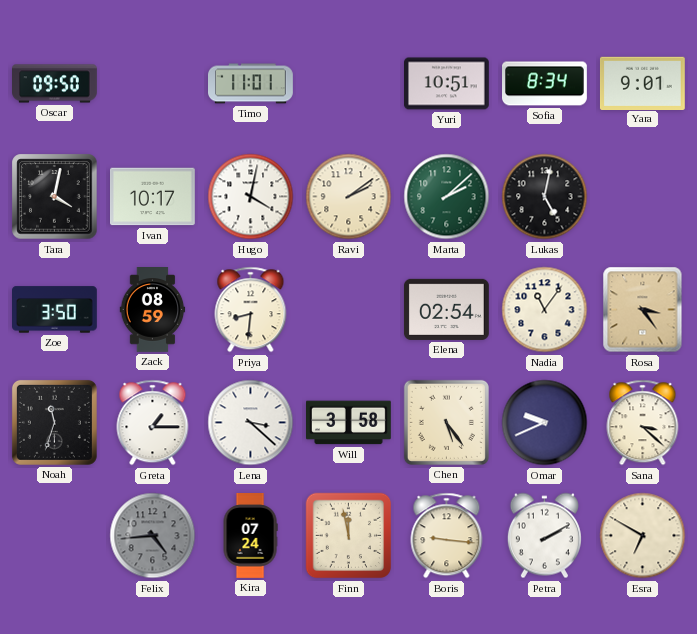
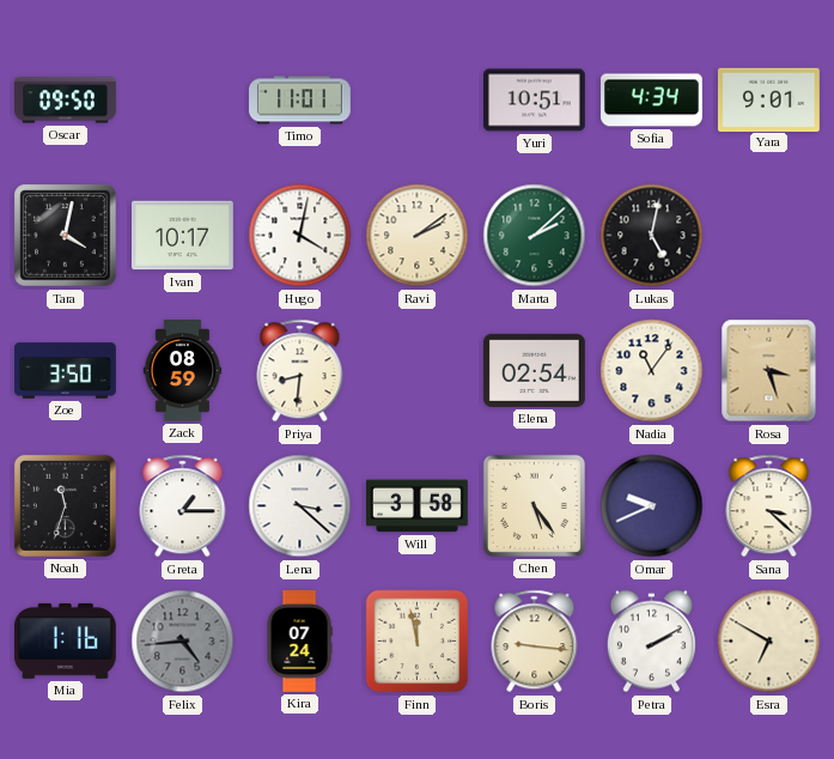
Sofia: 8:34 -> 4:34 (652, 101)
Rosa: 3:24 -> 3:27 (769, 371)
Mia: none -> 1:16 (65, 640)
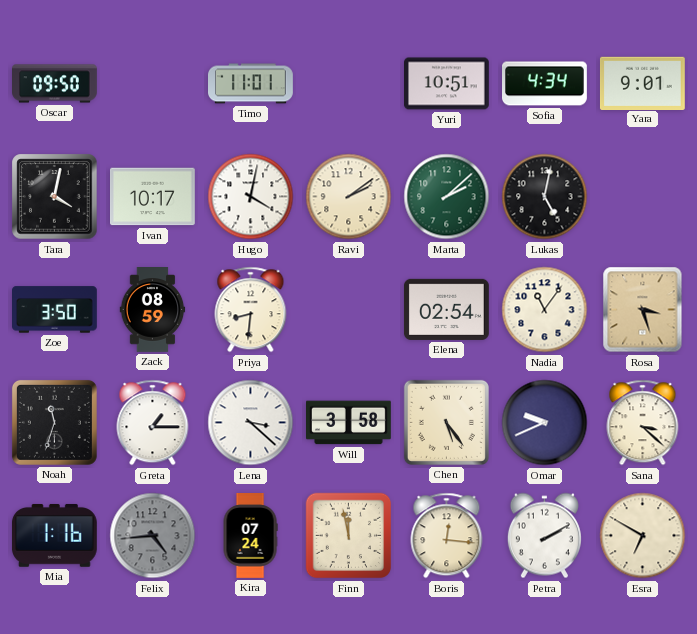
Boris: 9:16 -> 12:16 (447, 536)
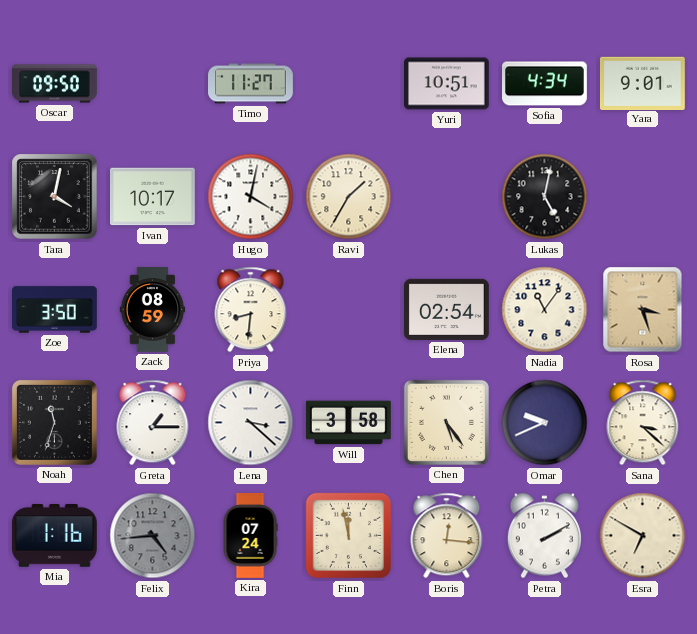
Timo: 11:01 -> 11:27 (251, 84)
Ravi: 2:09 -> 1:35 (349, 197)
Marta: 2:08 -> none (447, 197)
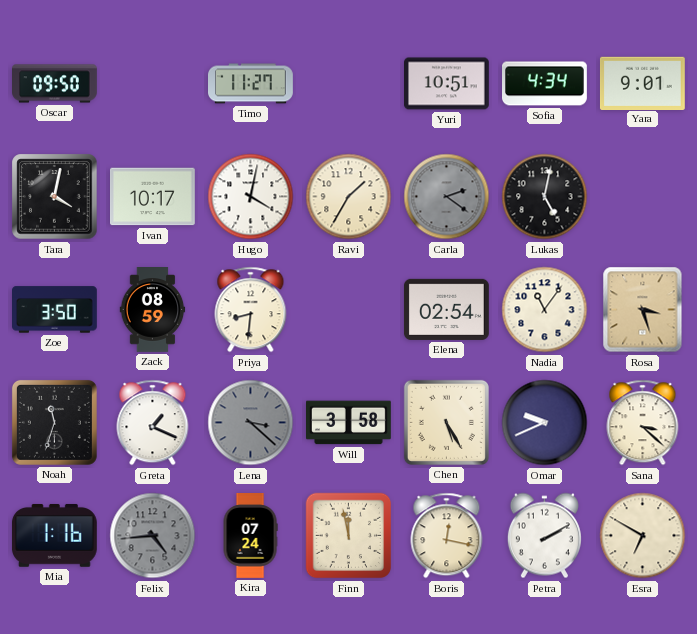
Carla: none -> 2:21 (447, 197)
Greta: 1:15 -> 1:19 (153, 423)
Lena dial: white -> grey (251, 423)
Chen: 5:24 -> 5:25 (446, 422)
Boris: 12:16 -> 12:17 (447, 536)
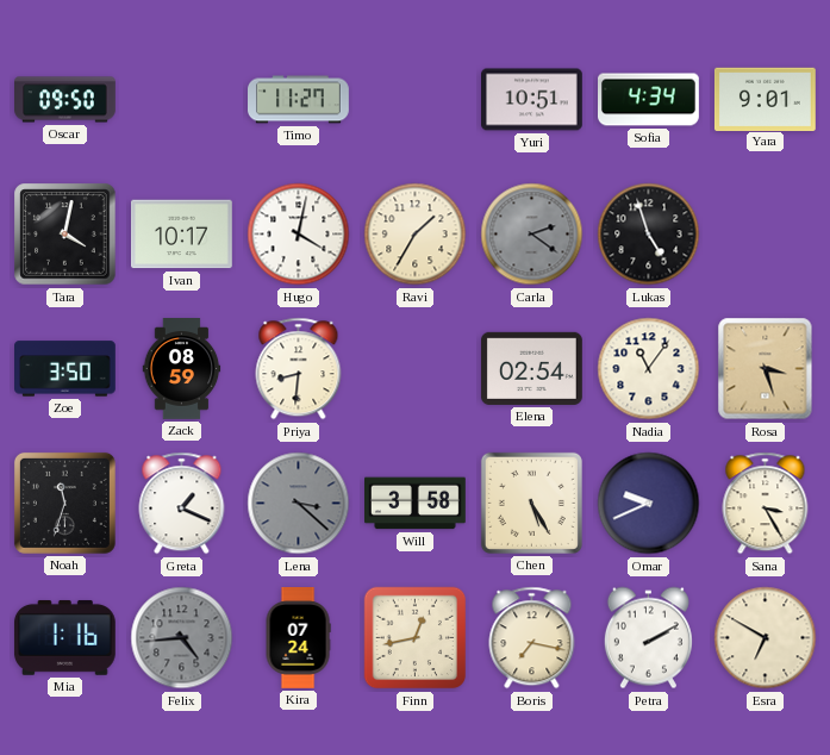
Lukas: 5:02 -> 4:57 (649, 235)
Sana: 3:22 -> 3:25 (766, 504)
Finn: 11:58 -> 12:43 (416, 638)
Boris: 12:17 -> 7:17 (532, 638)
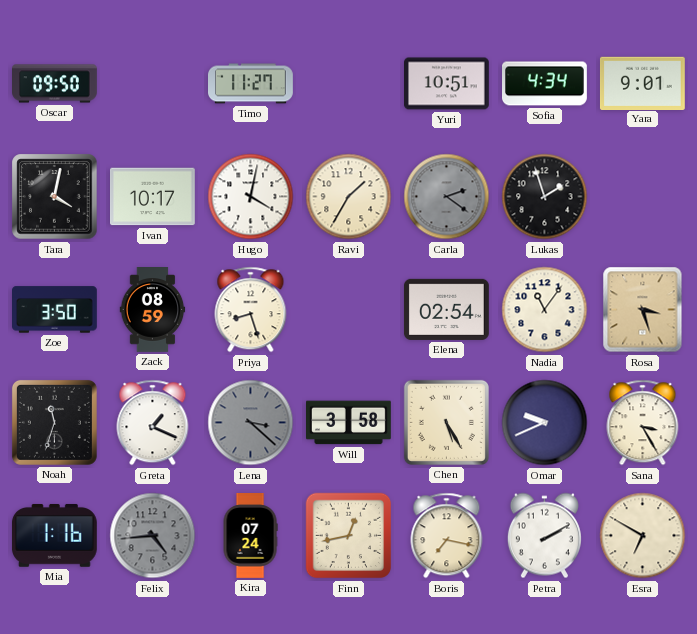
Lukas: 4:57 -> 1:57 (545, 197)
Priya: 8:31 -> 8:27 (251, 310)
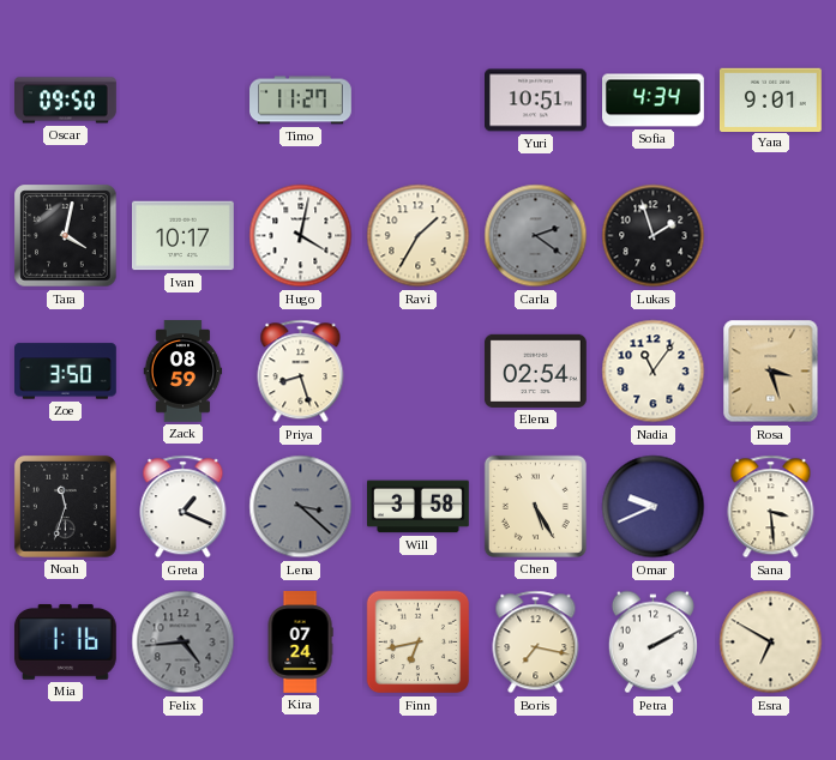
Sana: 3:25 -> 3:29 (771, 507)
Finn: 12:43 -> 6:43 (419, 643)
